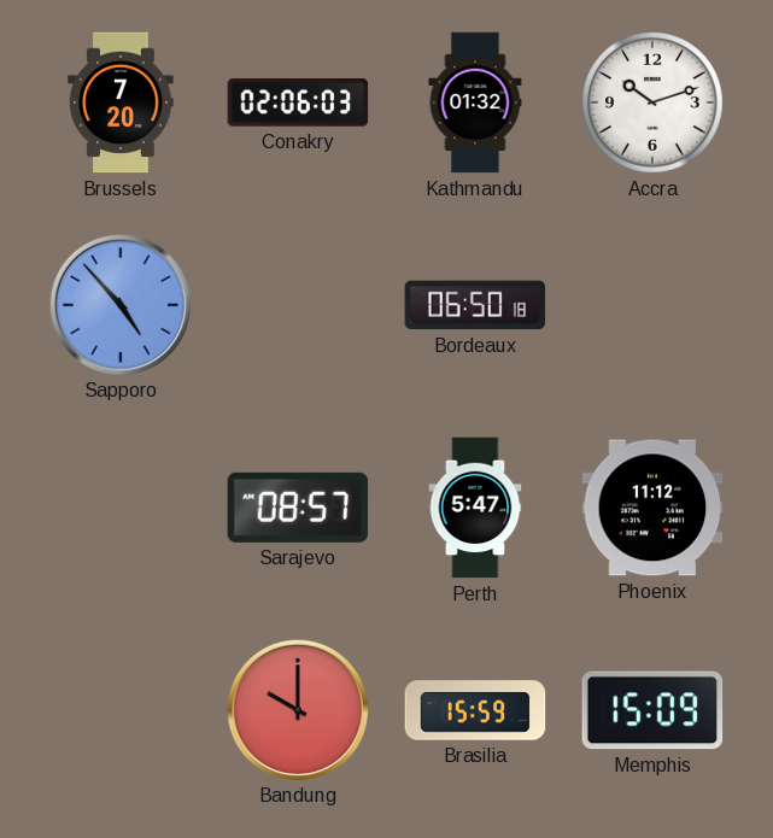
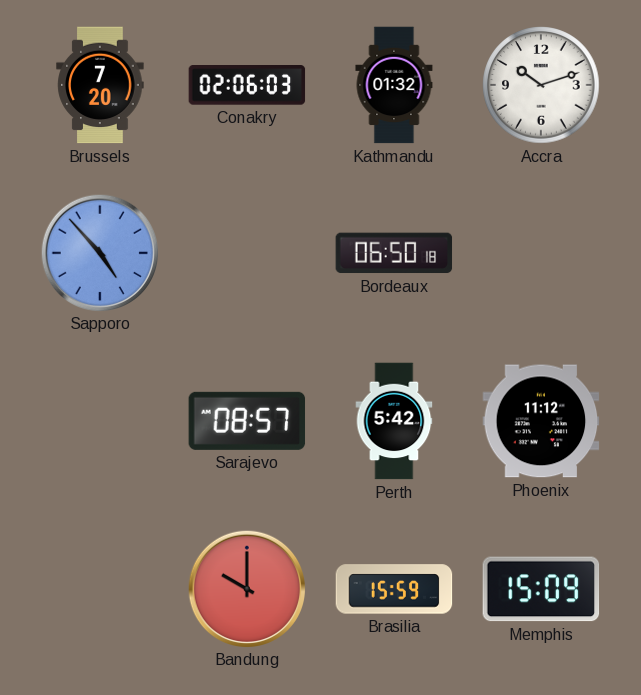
Perth: 5:47 -> 5:42 (394, 421)
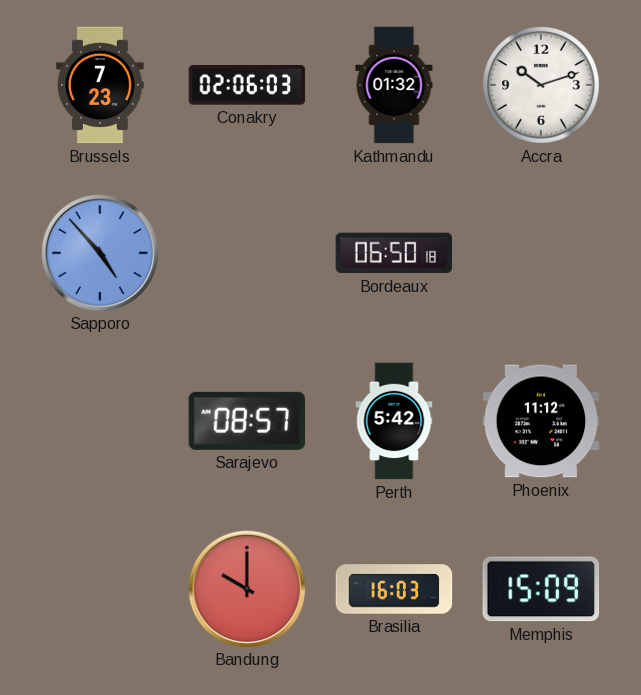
Brussels: 7:20 -> 7:23 (100, 85)
Brasilia: 15:59 -> 16:03 (394, 589)
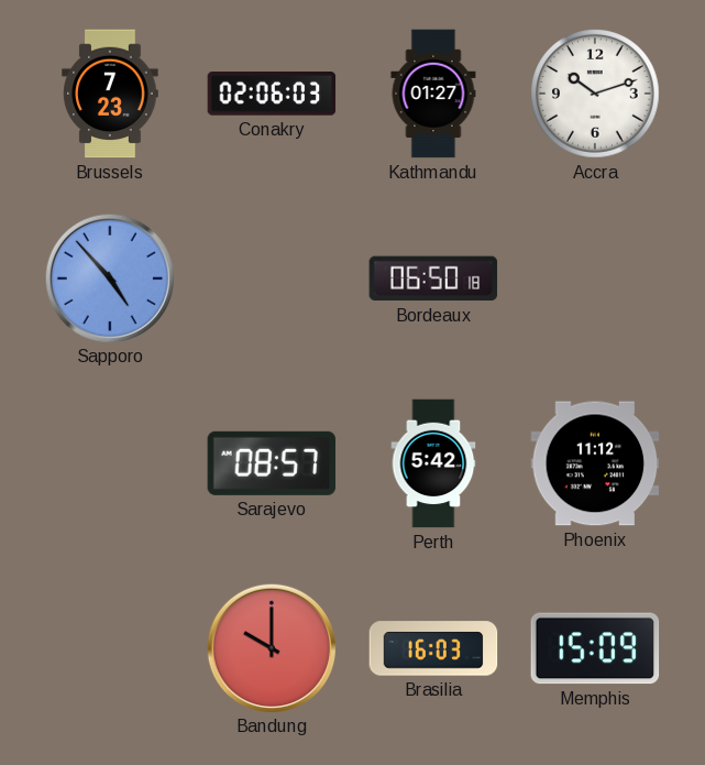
Kathmandu: 01:32 -> 01:27 (433, 94)
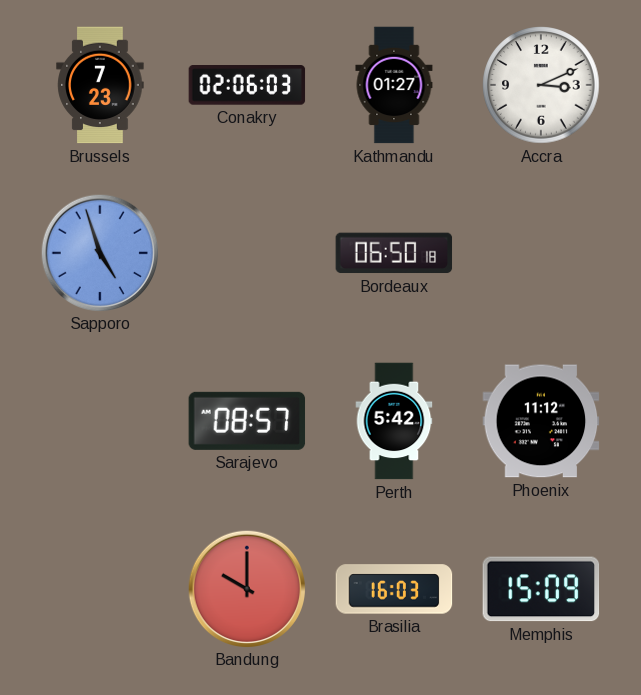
Accra: 10:12 -> 3:11 (541, 85)
Sapporo: 4:53 -> 4:57 (99, 252)
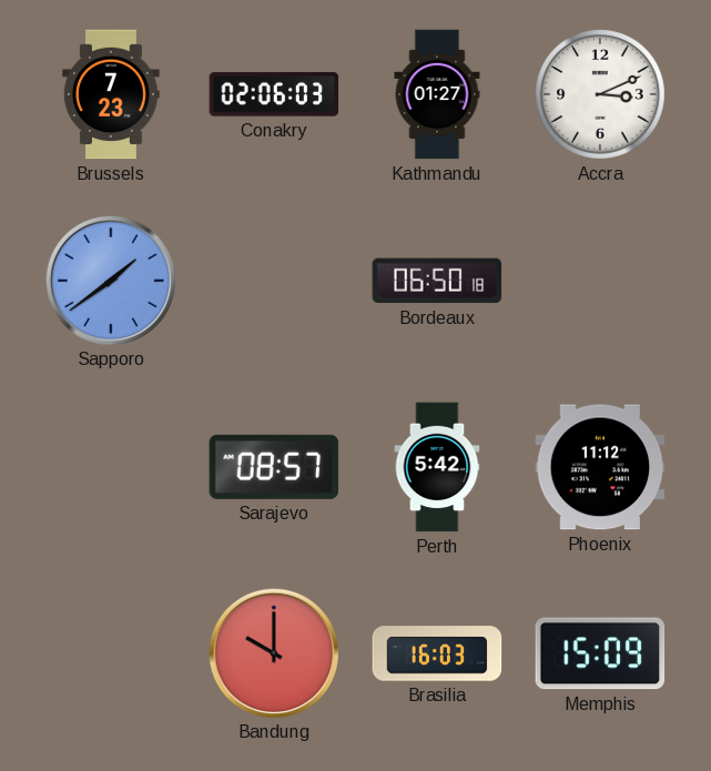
Sapporo: 4:57 -> 1:39 (110, 280)
